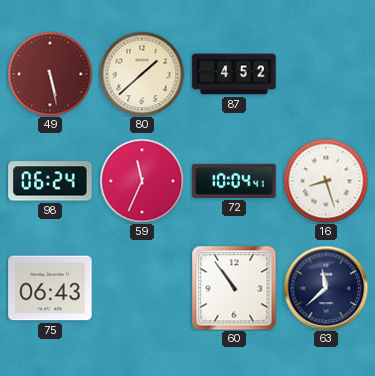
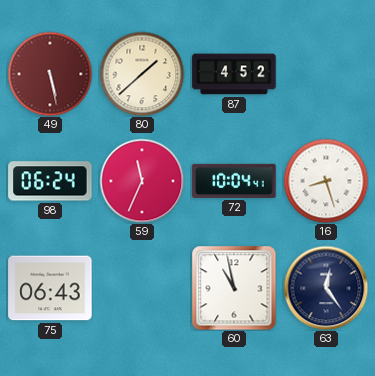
60: 10:54 -> 10:58 (234, 288)
63: 11:38 -> 12:24 (326, 288)
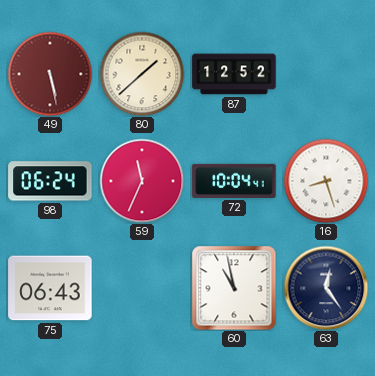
87: 4:52 -> 12:52 (234, 74)
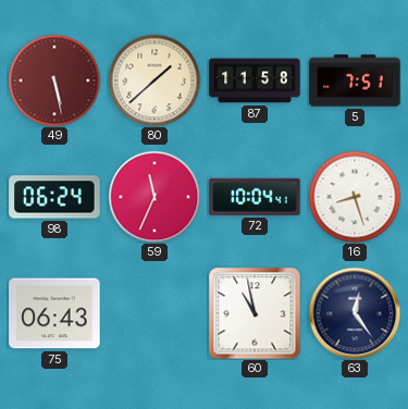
87: 12:52 -> 11:58 (255, 80)
5: none -> 7:51 (355, 80)
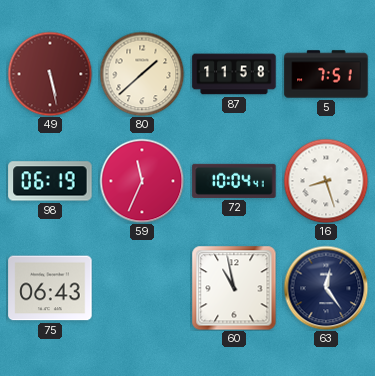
98: 06:24 -> 06:19 (50, 181)
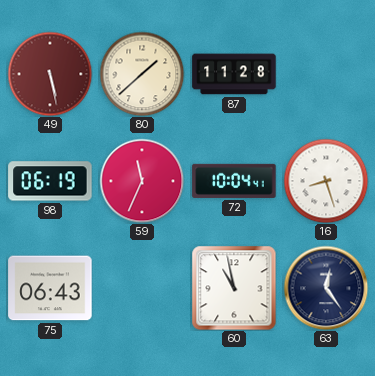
87: 11:58 -> 11:28 (234, 74)
5: 7:51 -> none (326, 74)
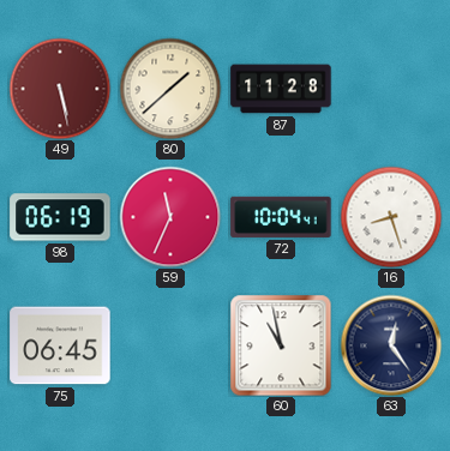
75: 06:43 -> 06:45 (60, 345)
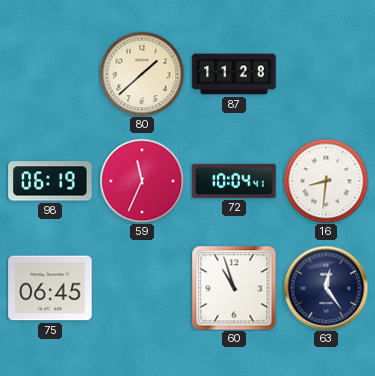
49: 5:28 -> none (60, 89)
16: 8:27 -> 8:31 (326, 181)
60: 10:58 -> 10:57 (234, 288)
